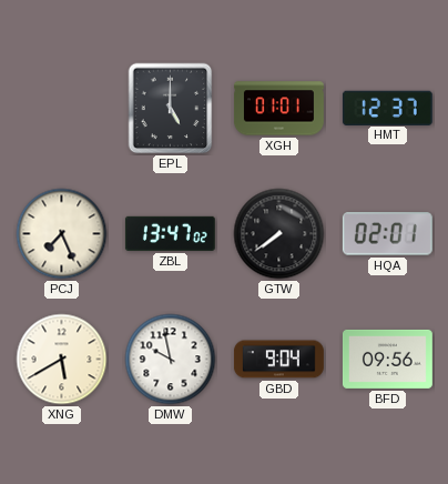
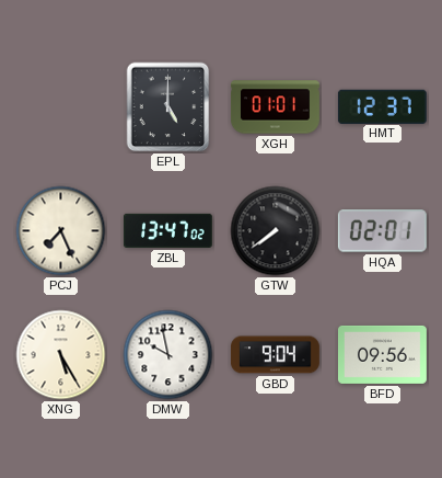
XNG: 5:40 -> 5:25 (61, 355)
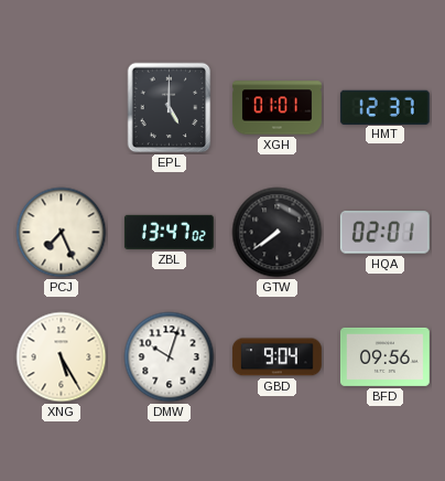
DMW: 9:58 -> 10:03 (170, 357)
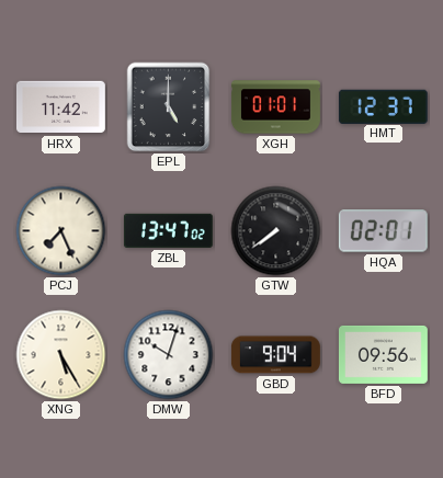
HRX: none -> 11:42 (60, 107)
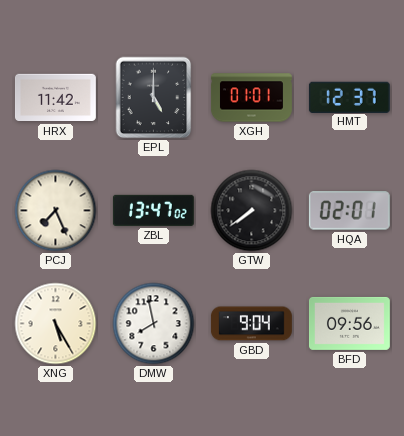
DMW: 10:03 -> 7:58 (154, 324)
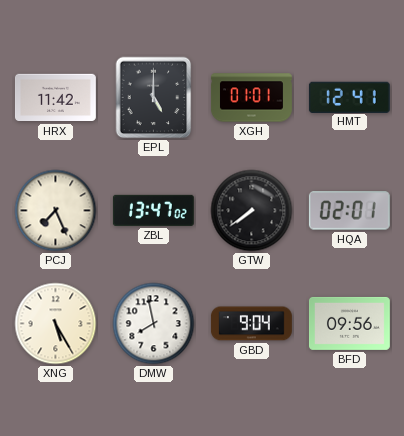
HMT: 12:37 -> 12:41 (349, 97)
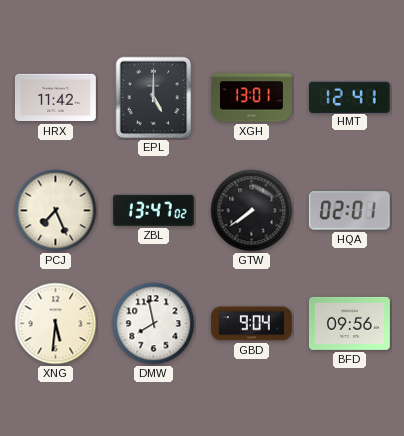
XGH: 01:01 -> 13:01 (252, 98)
XNG: 5:25 -> 5:31 (56, 324)
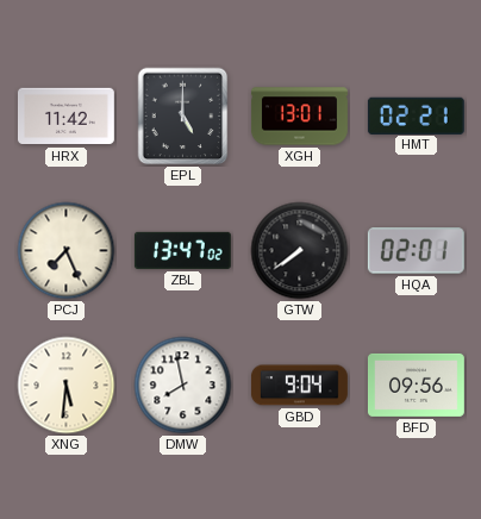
HMT: 12:41 -> 02:21 (416, 115)
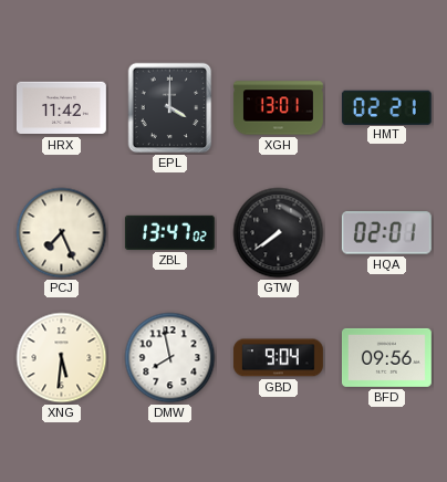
EPL: 5:00 -> 4:00 (170, 108)
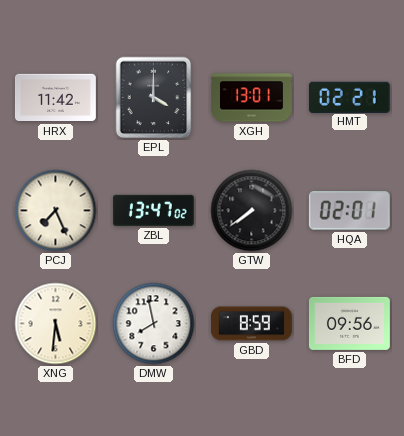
GBD: 9:04 -> 8:59 (251, 324)
